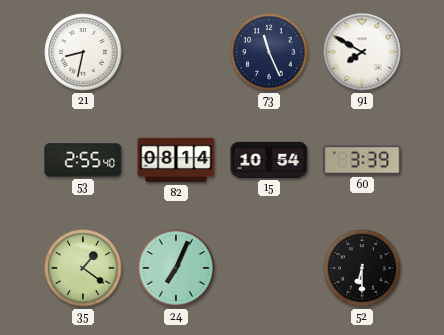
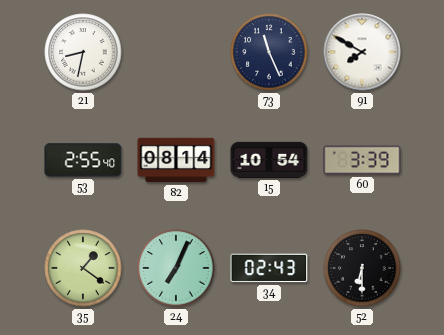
34: none -> 02:43 (269, 268)
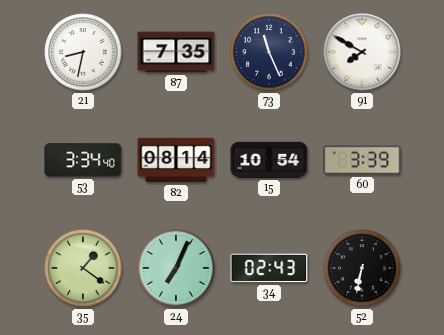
87: none -> 7:35 (176, 52)
53: 2:55 -> 3:34 (83, 160)
52: 6:30 -> 6:32 (362, 268)
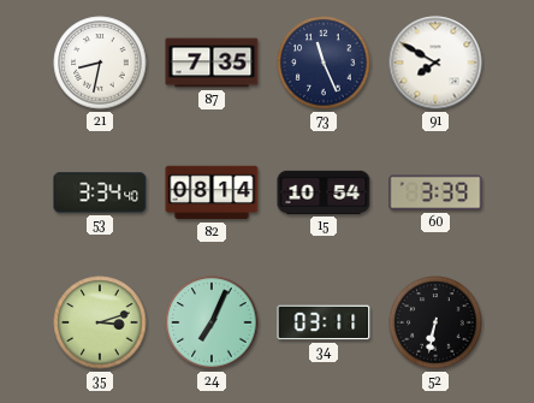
35: 1:21 -> 3:12 (100, 322)
34: 02:43 -> 03:11 (324, 322)
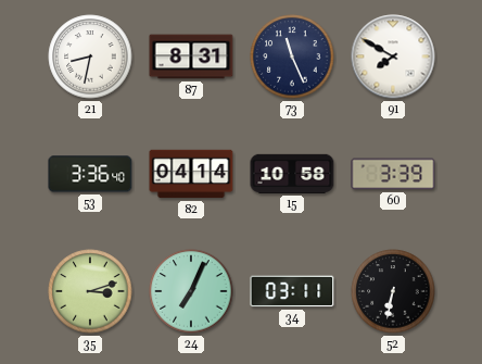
87: 7:35 -> 8:31 (191, 57)
53: 3:34 -> 3:36 (90, 174)
82: 08:14 -> 04:14 (191, 174)
15: 10:54 -> 10:58 (292, 174)
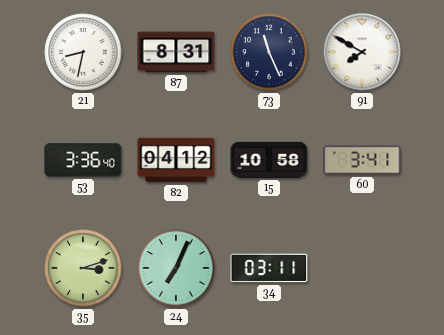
82: 04:14 -> 04:12 (176, 160)
60: 3:39 -> 3:41 (362, 160)
52: 6:32 -> none (393, 291)
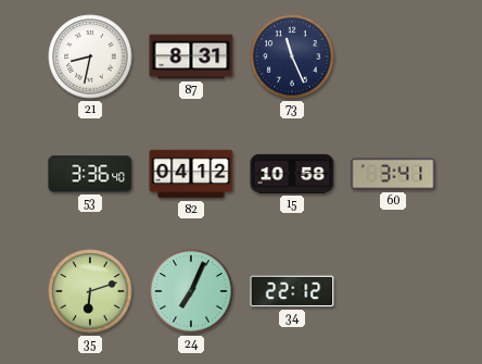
91: 7:50 -> none (362, 52)
35: 3:12 -> 6:12 (90, 291)
34: 03:11 -> 22:12 (292, 291)
